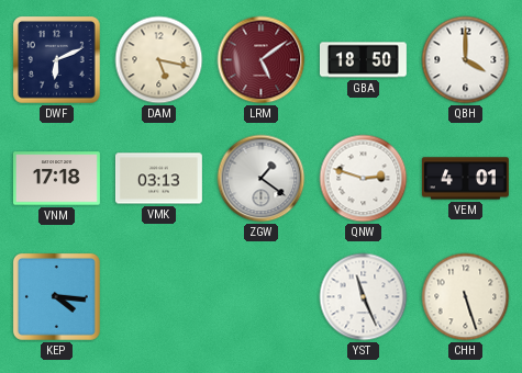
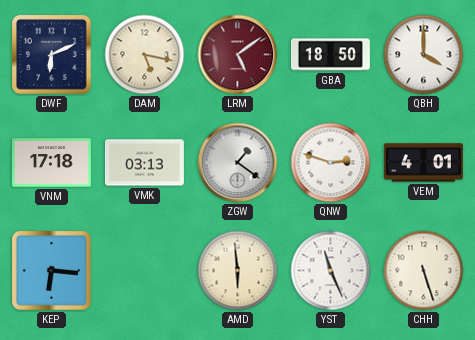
KEP: 4:16 -> 6:16 (51, 270)
AMD: none -> 5:59 (238, 271)
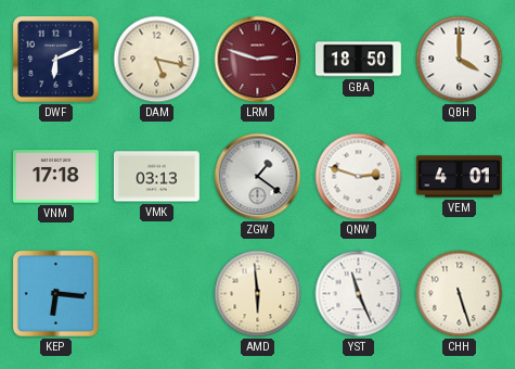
LRM: 5:09 -> 2:48 (258, 60)
